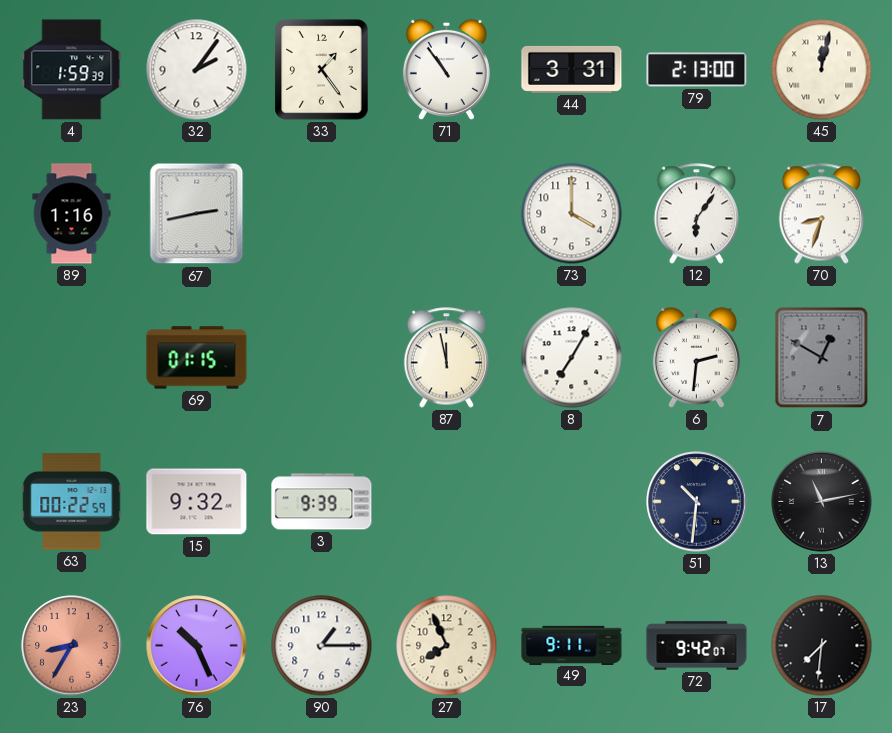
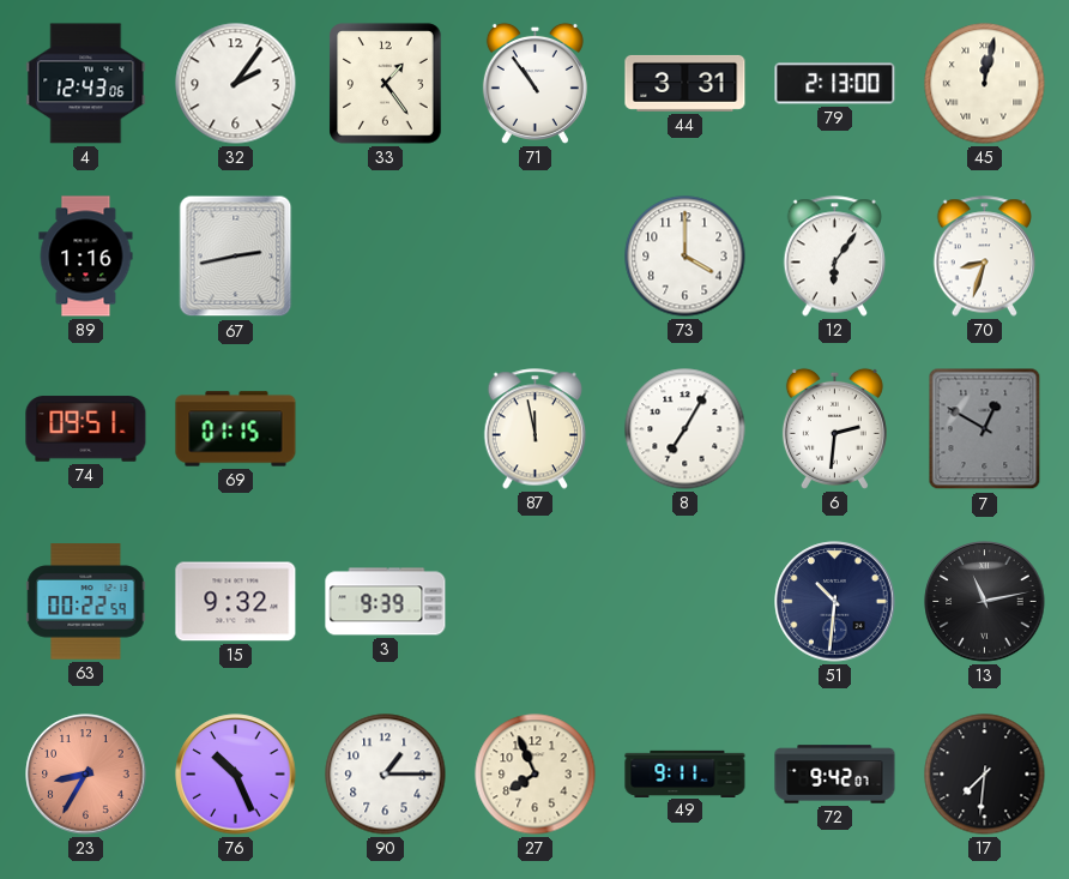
4: 1:59 -> 12:43 (86, 84)
74: none -> 09:51 (86, 429)
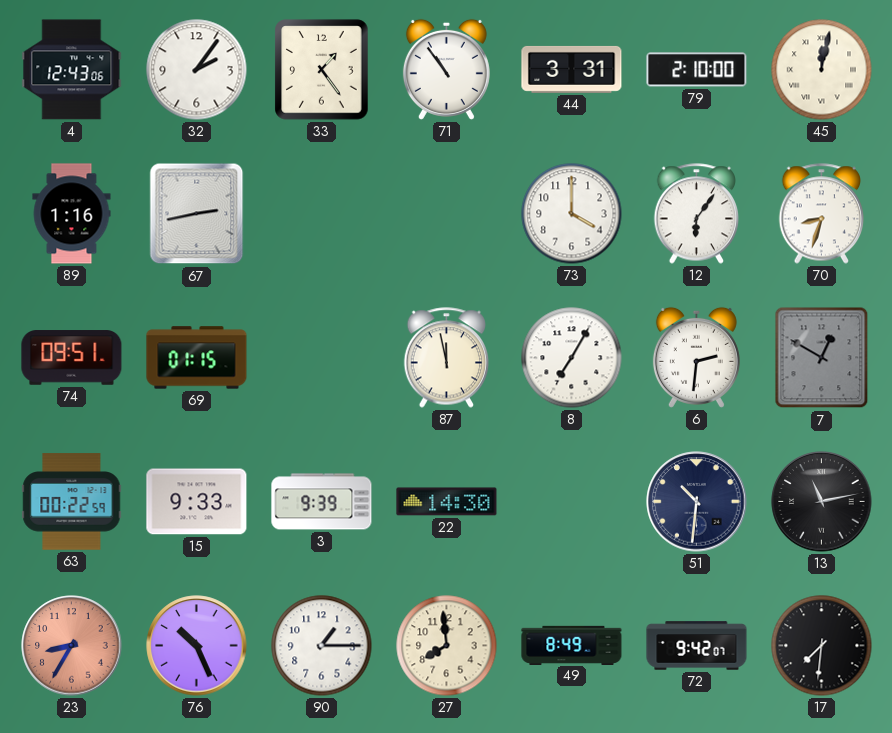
79: 2:13 -> 2:10 (697, 70)
15: 9:32 -> 9:33 (197, 502)
22: none -> 14:30 (447, 502)
27: 7:56 -> 7:59 (447, 646)
49: 9:11 -> 8:49 (572, 645)
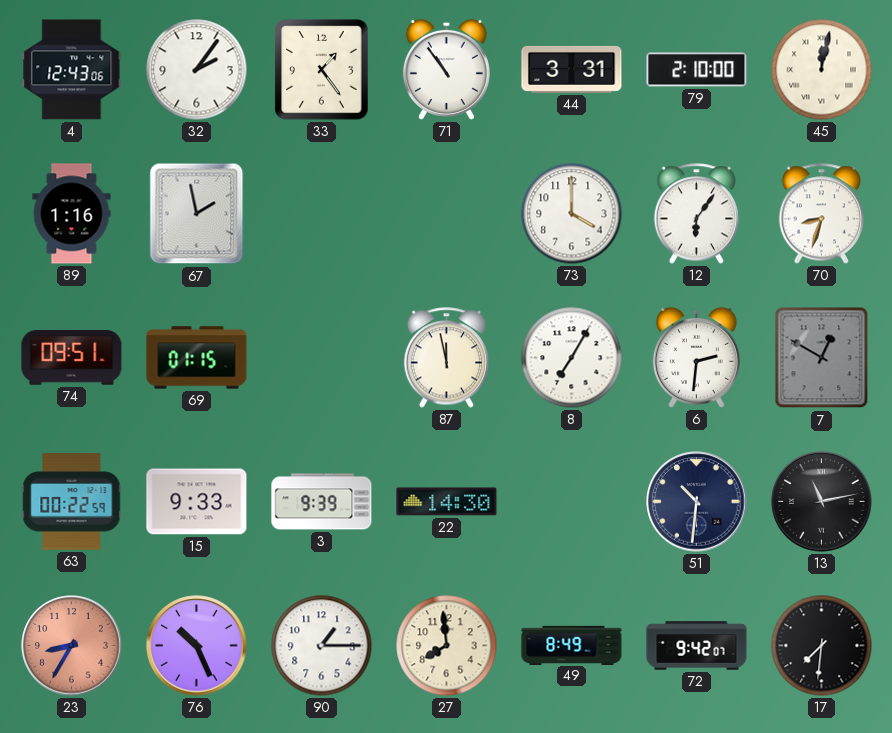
67: 2:43 -> 1:58 (197, 214)
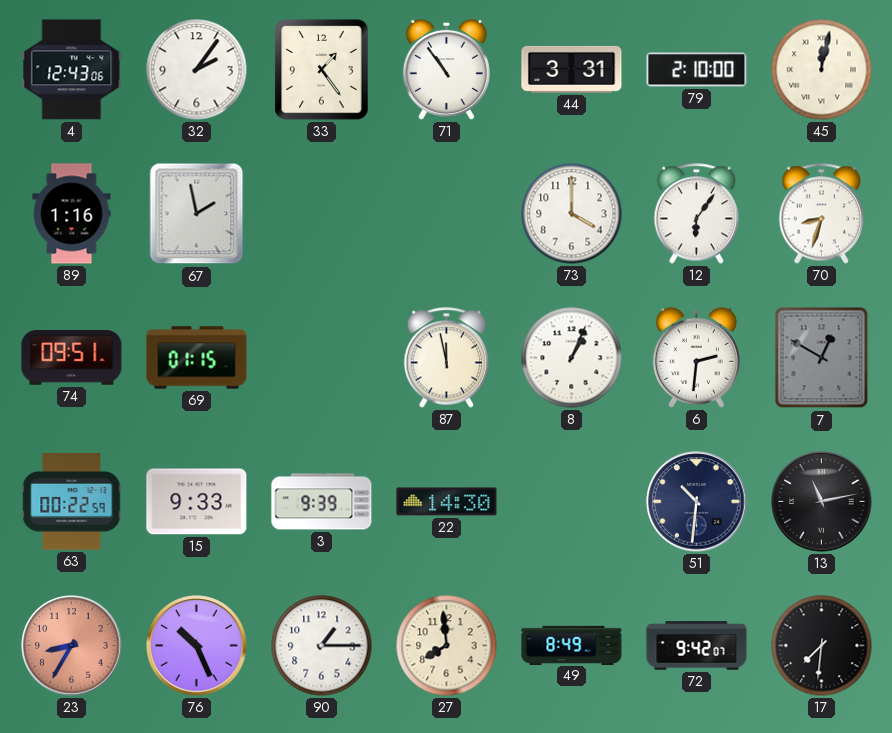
8: 7:05 -> 1:04 (572, 358)
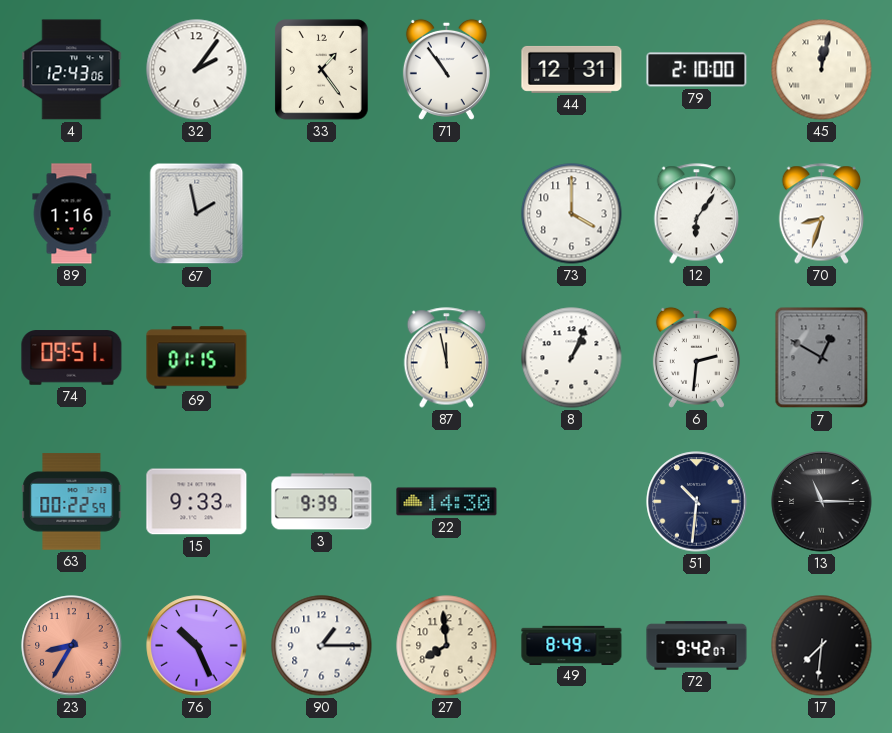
44: 3:31 -> 12:31 (572, 69)
13: 11:13 -> 11:15 (822, 502)
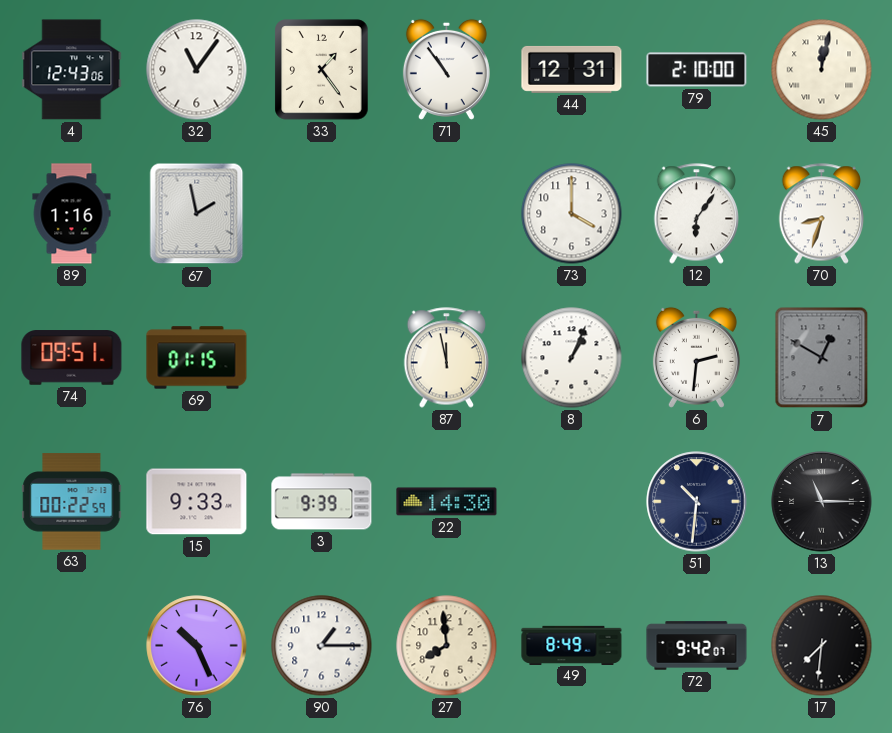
32: 2:06 -> 11:06 (197, 70)
23: 8:35 -> none (72, 646)
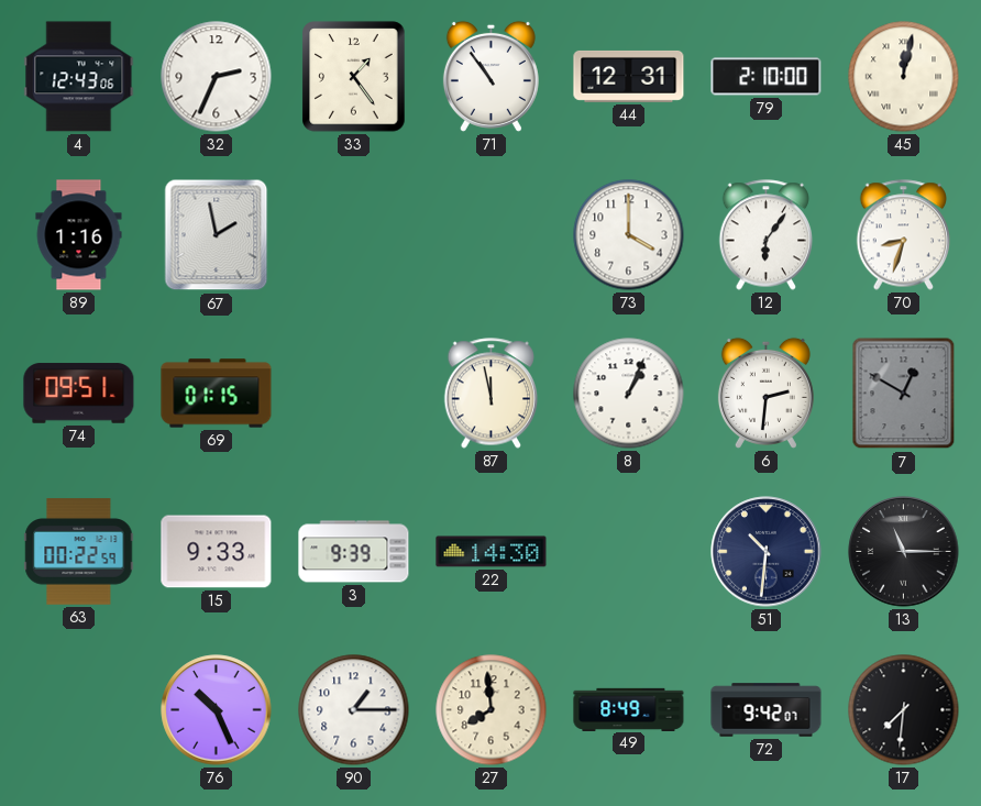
32: 11:06 -> 2:34 (217, 77)
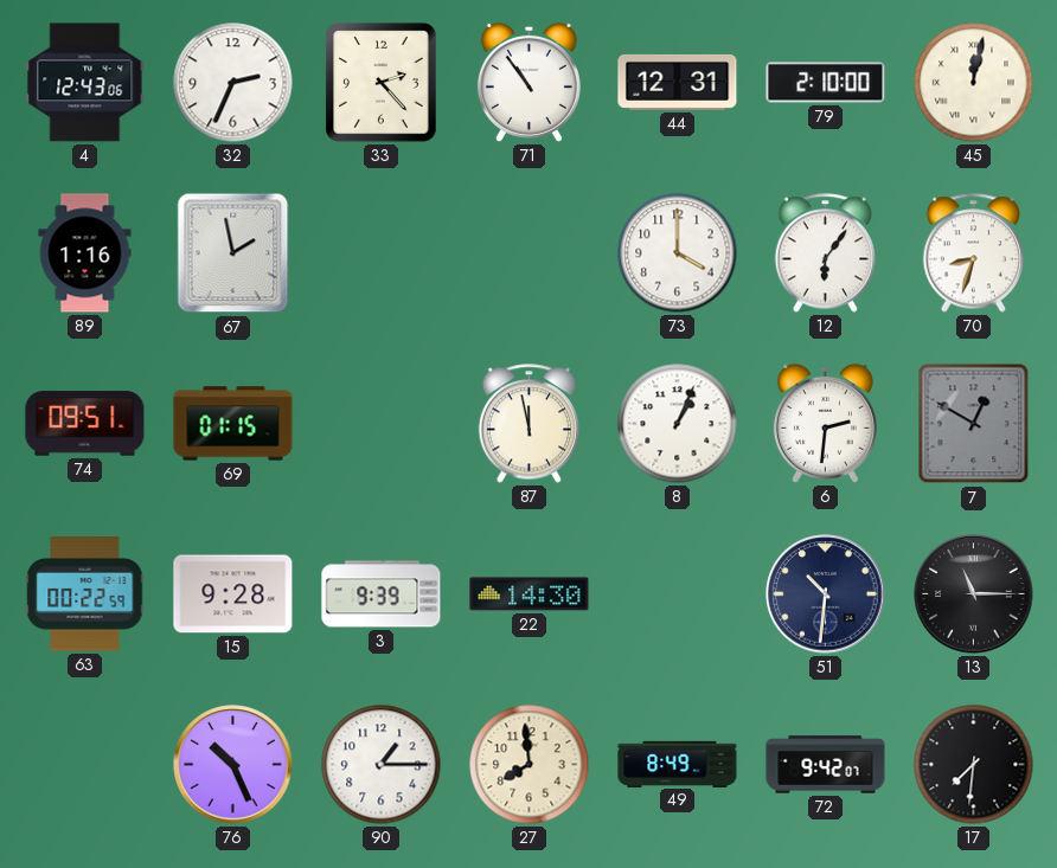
33: 1:24 -> 2:23 (382, 83)
15: 9:33 -> 9:28 (233, 594)
